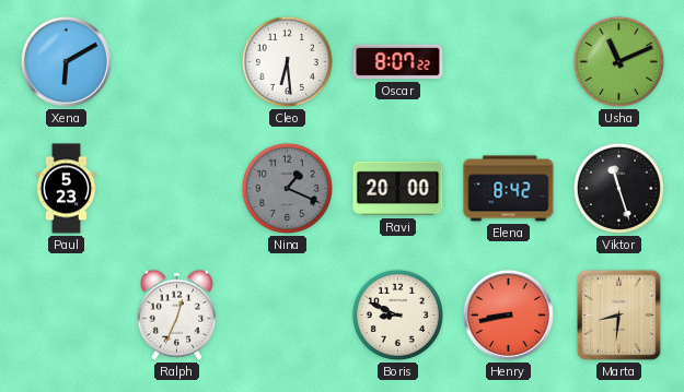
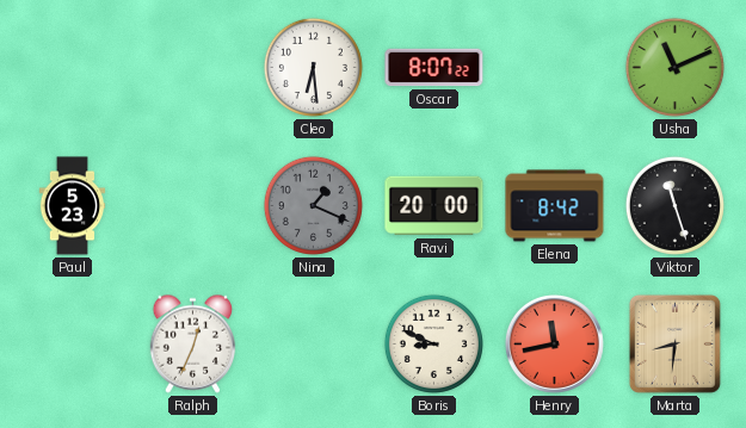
Xena: 6:10 -> none (66, 61)
Henry: 8:43 -> 11:43 (554, 343)
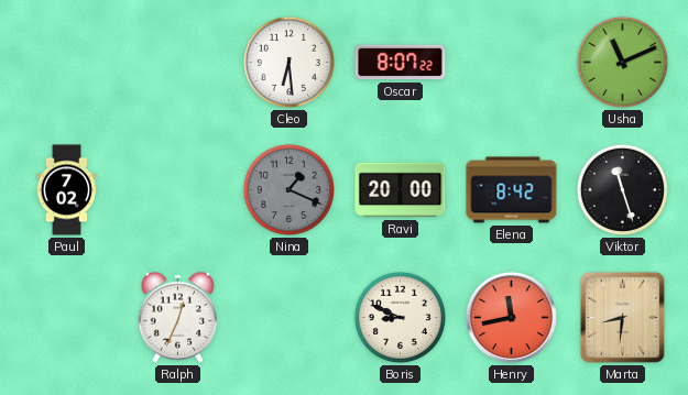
Paul: 5:23 -> 7:02 (67, 190)
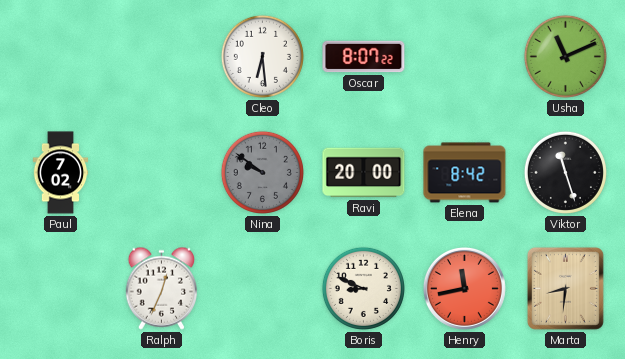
Nina: 1:19 -> 9:51 (262, 172)
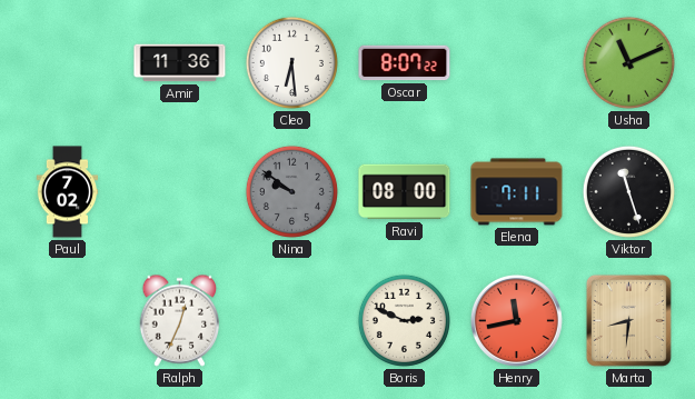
Amir: none -> 11:36 (180, 63)
Ravi: 20:00 -> 08:00 (405, 192)
Elena: 8:42 -> 7:11 (517, 192)
Boris: 8:49 -> 2:49 (404, 320)
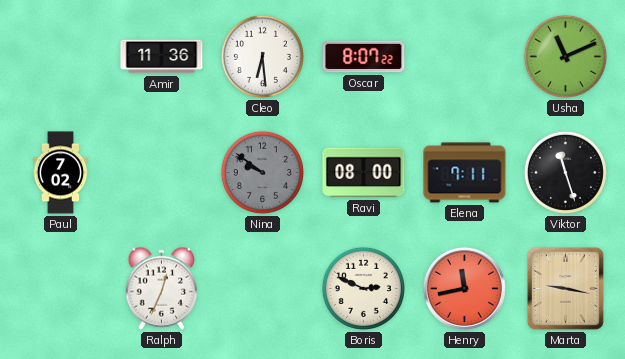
Marta: 8:31 -> 9:17 (565, 288)
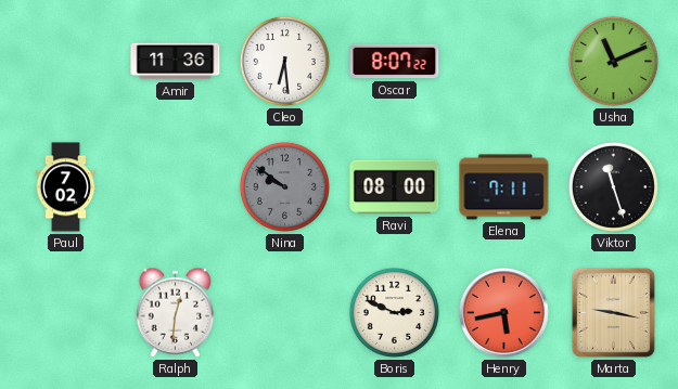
Ralph: 12:34 -> 12:31 (176, 312)
Henry: 11:43 -> 5:43 (503, 312)
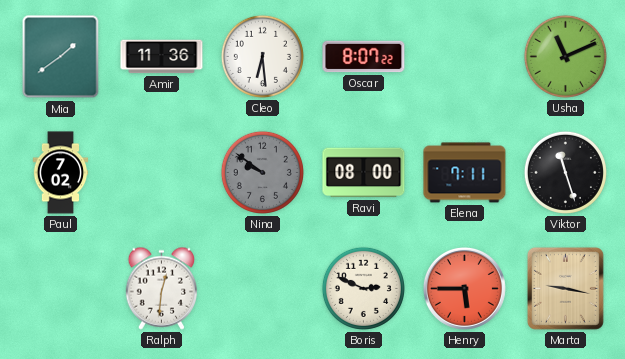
Mia: none -> 1:39 (61, 57)
Henry: 5:43 -> 5:45 (464, 288)
